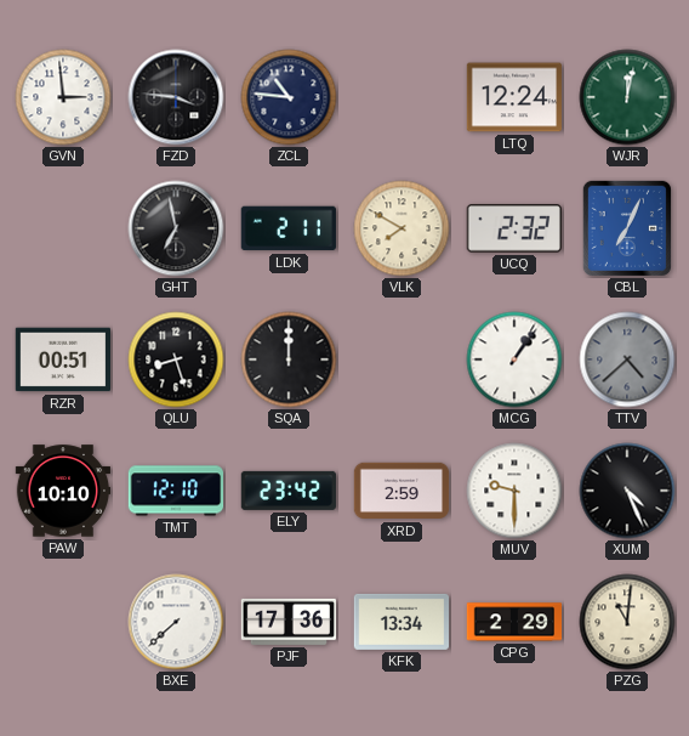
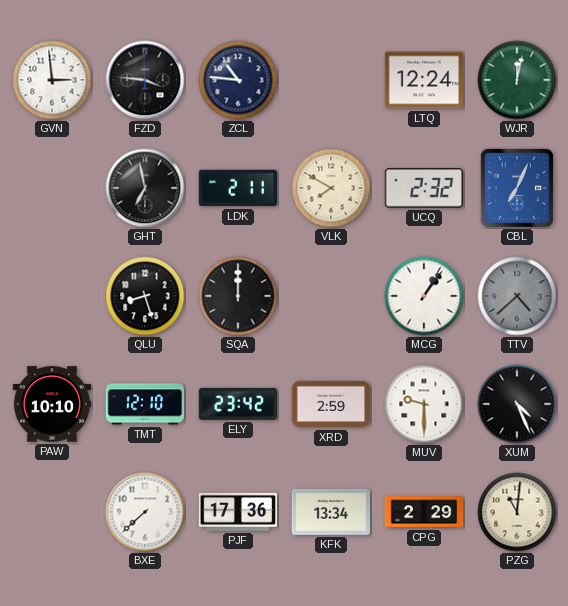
RZR: 00:51 -> none (62, 359)
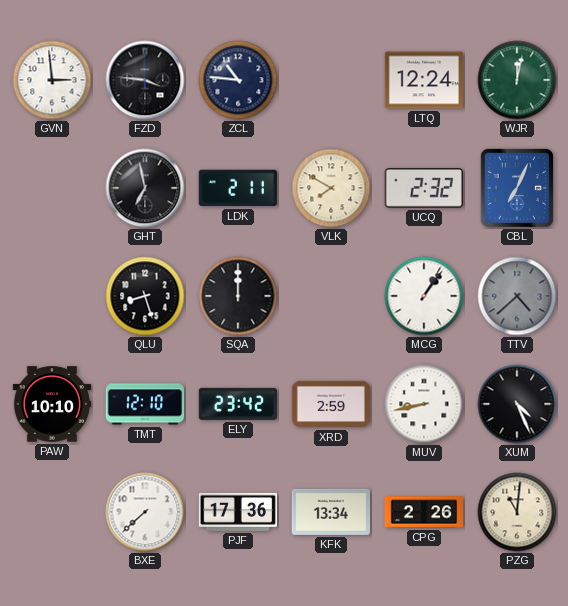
MUV: 9:30 -> 8:43 (424, 404)
CPG: 2:29 -> 2:26 (424, 512)
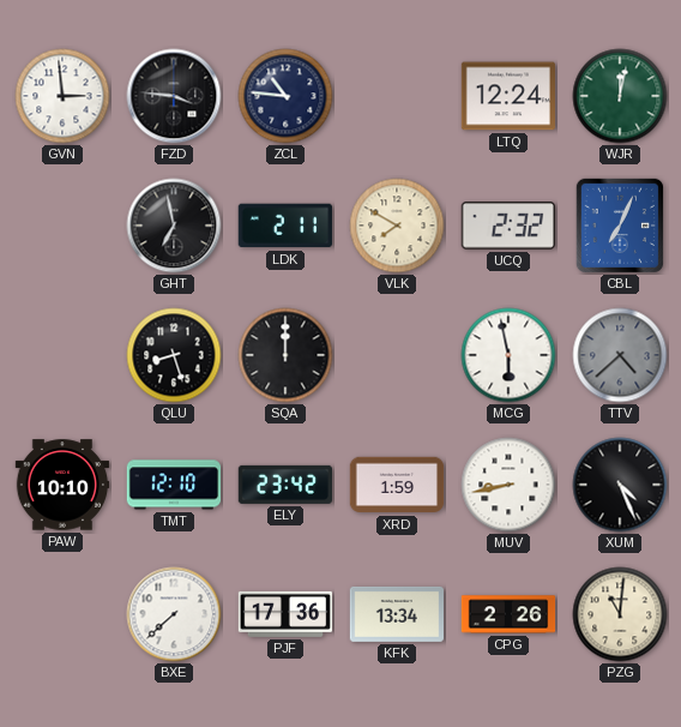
MCG: 1:06 -> 5:58 (508, 355)
XRD: 2:59 -> 1:59 (397, 485)
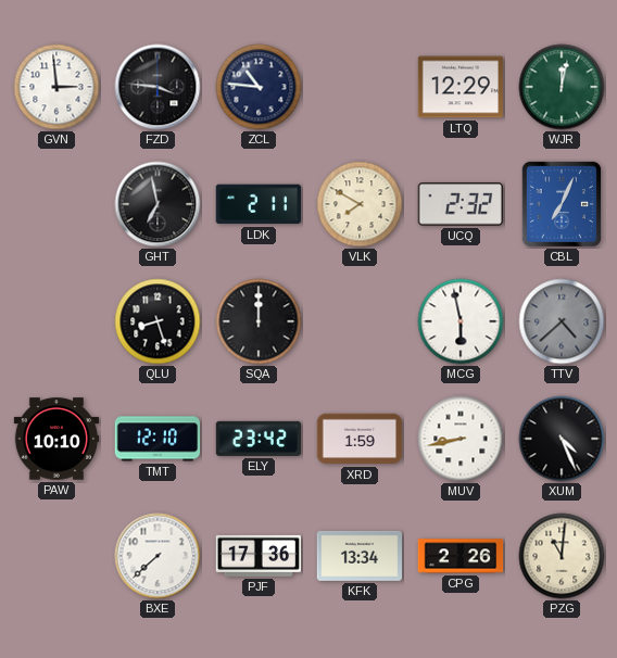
LTQ: 12:24 -> 12:29 (459, 87)
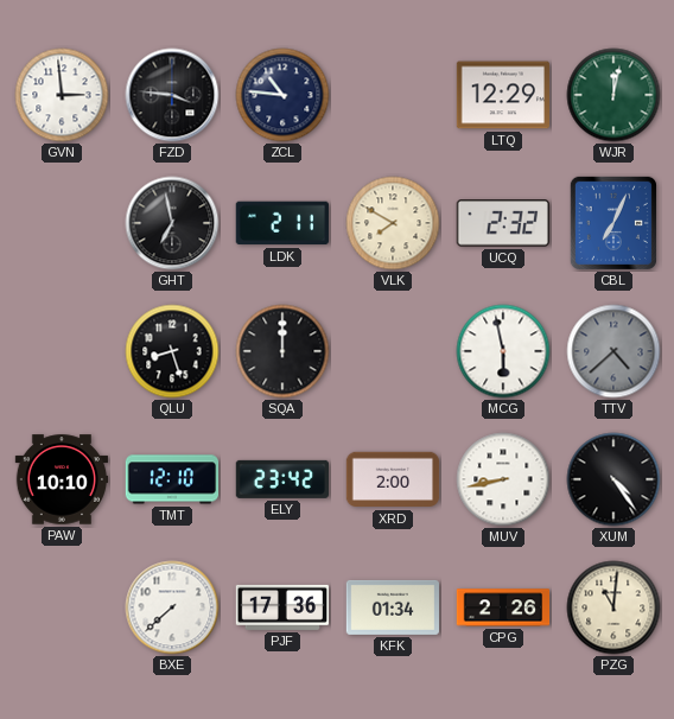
XRD: 1:59 -> 2:00 (393, 479)
XUM: 4:26 -> 4:24 (613, 479)
KFK: 13:34 -> 01:34 (393, 607)
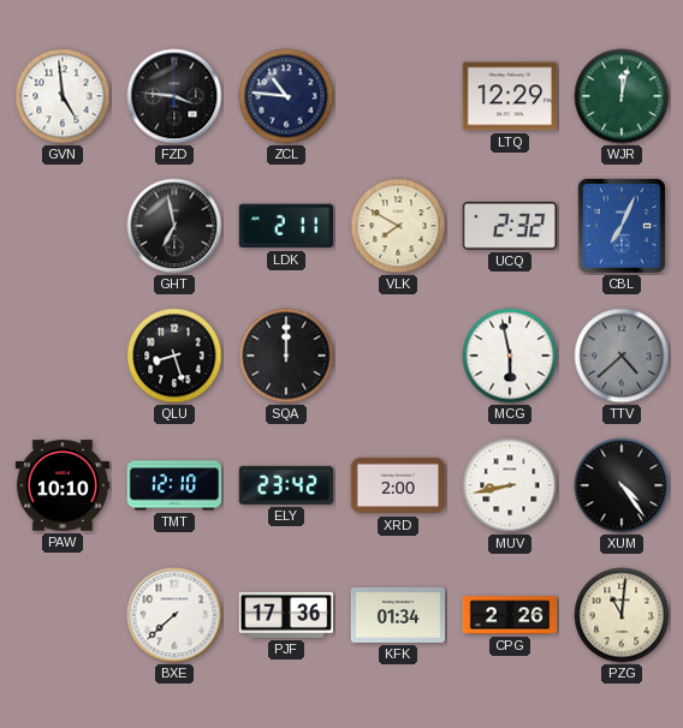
GVN: 2:59 -> 4:59 (63, 96)
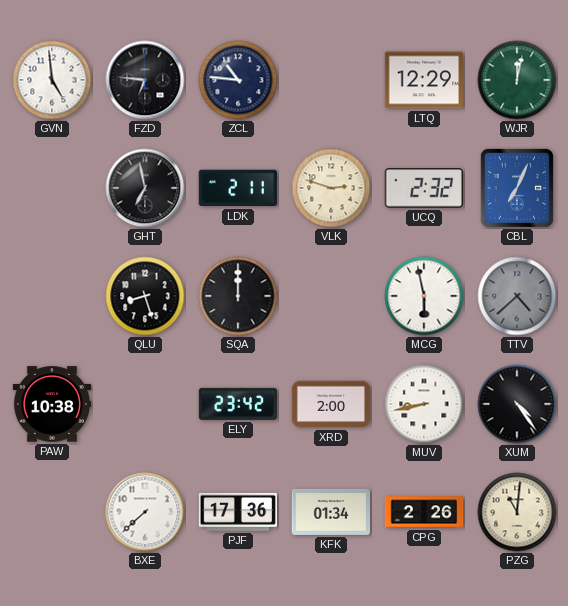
FZD: 3:46 -> 6:46 (145, 80)
VLK: 7:50 -> 2:48 (331, 188)
PAW: 10:10 -> 10:38 (52, 404)
TMT: 12:10 -> none (174, 485)
